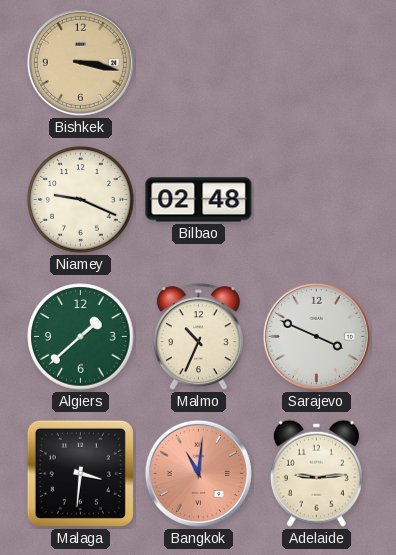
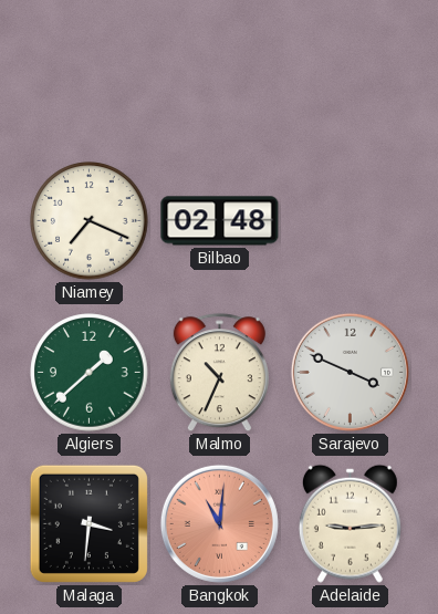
Bishkek: 3:17 -> none (80, 62)
Niamey: 9:19 -> 7:19 (90, 221)
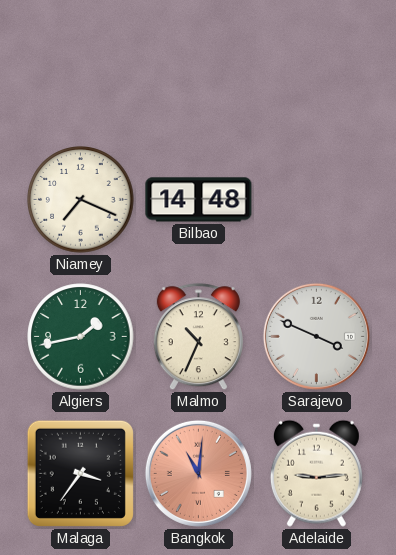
Bilbao: 02:48 -> 14:48 (199, 200)
Algiers: 1:38 -> 1:43 (81, 337)
Malaga: 3:31 -> 3:36 (80, 473)
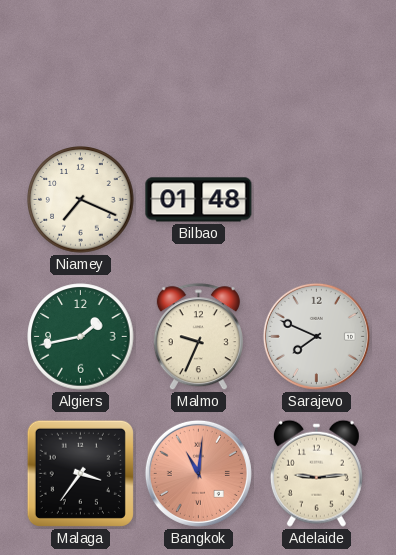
Bilbao: 14:48 -> 01:48 (199, 200)
Malmo: 10:34 -> 9:34 (198, 337)
Sarajevo: 3:49 -> 7:49 (316, 336)
